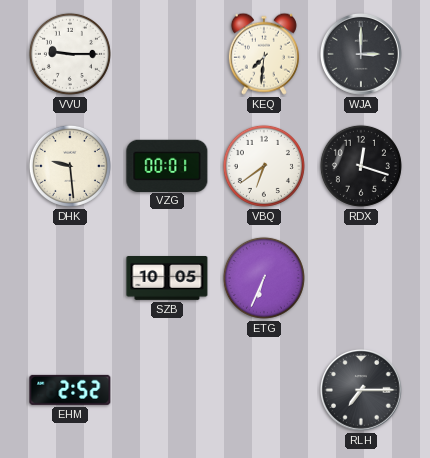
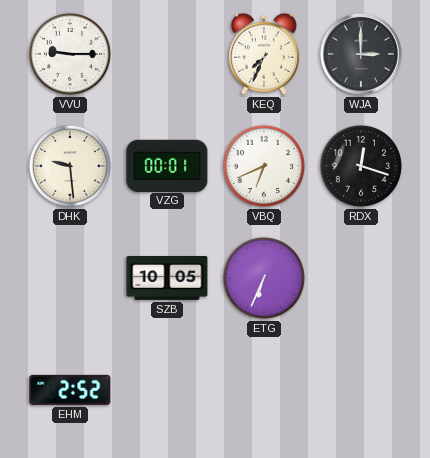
KEQ: 7:31 -> 7:34 (264, 54)
VBQ: 6:39 -> 6:41 (264, 166)
RLH: 7:15 -> none (361, 390)
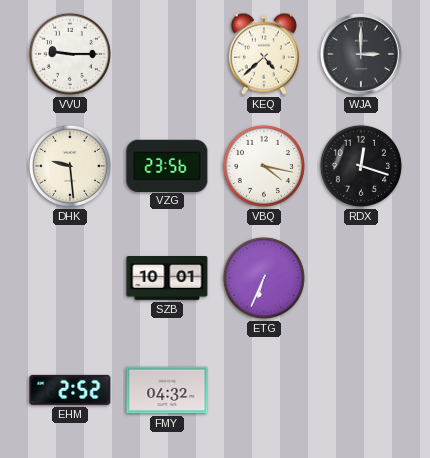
KEQ: 7:34 -> 4:38 (264, 54)
VZG: 00:01 -> 23:56 (167, 165)
VBQ: 6:41 -> 4:17 (264, 166)
SZB: 10:05 -> 10:01 (167, 279)
FMY: none -> 04:32 (167, 390)
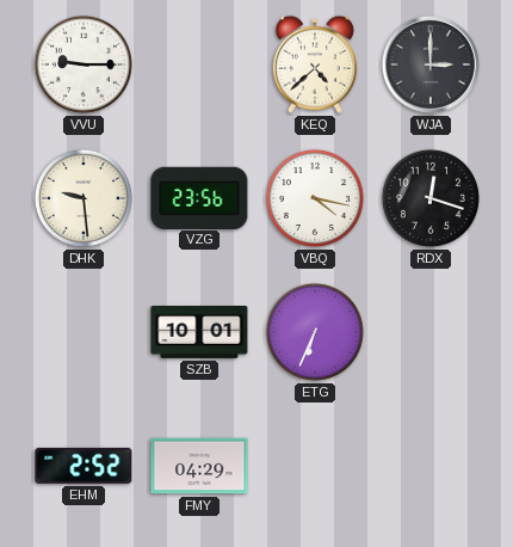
FMY: 04:32 -> 04:29 (199, 466)
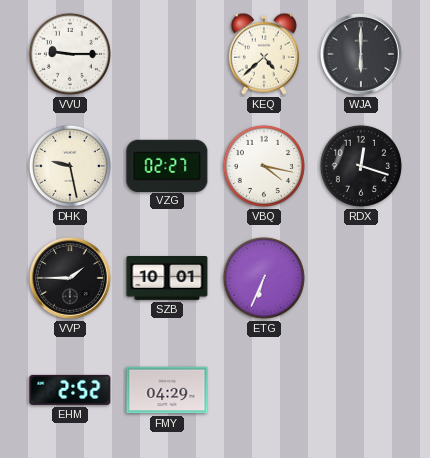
WJA: 3:00 -> 6:00 (361, 54)
DHK: 9:29 -> 9:28 (70, 166)
VZG: 23:56 -> 02:27 (167, 165)
VVP: none -> 1:45 (70, 278)
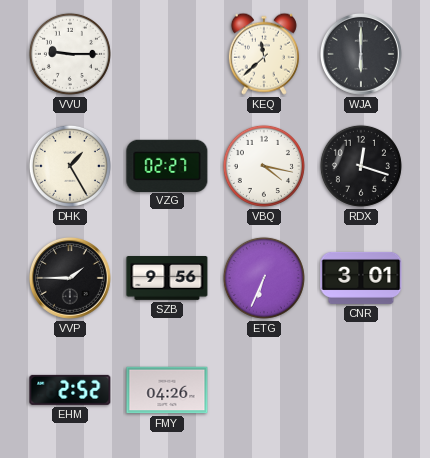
KEQ: 4:38 -> 11:38 (264, 54)
DHK: 9:28 -> 1:25 (70, 166)
SZB: 10:01 -> 9:56 (167, 279)
CNR: none -> 3:01 (361, 278)
FMY: 04:29 -> 04:26 (167, 390)
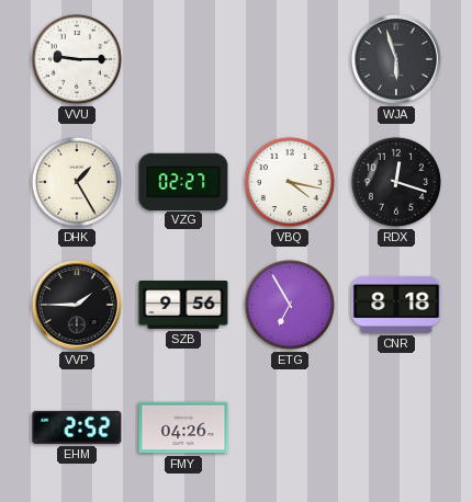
KEQ: 11:38 -> none (264, 54)
WJA: 6:00 -> 5:57 (396, 59)
ETG: 6:34 -> 6:55 (290, 305)
CNR: 3:01 -> 8:18 (396, 305)
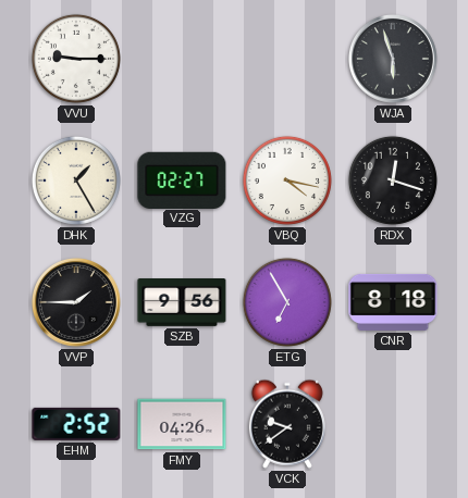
VCK: none -> 9:39 (287, 424)
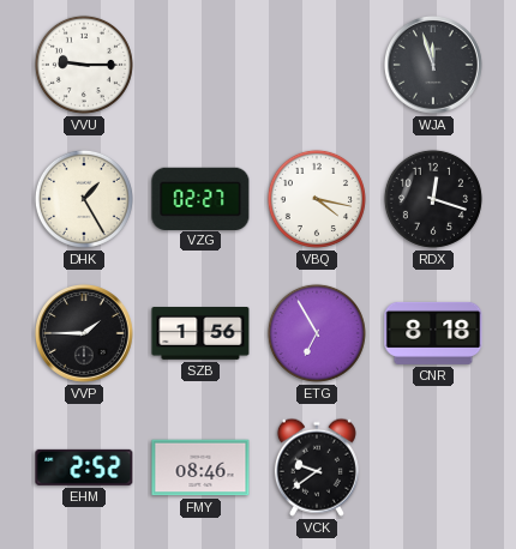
WJA: 5:57 -> 11:57 (433, 65)
SZB: 9:56 -> 1:56 (200, 334)
FMY: 04:26 -> 08:46 (200, 467)
